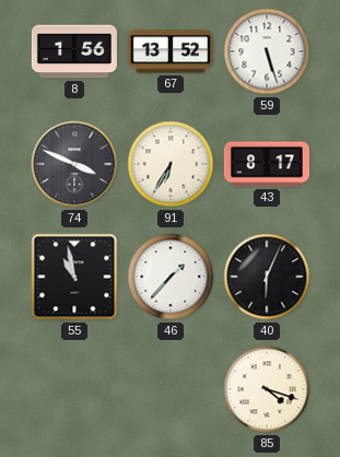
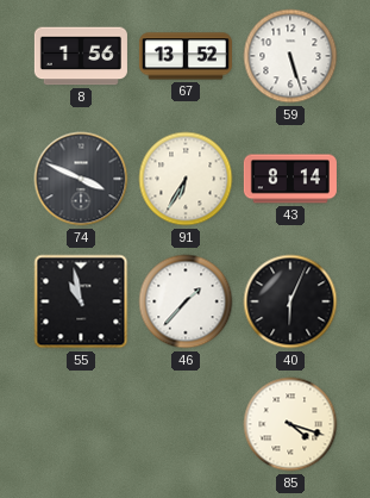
43: 8:17 -> 8:14 (290, 179)
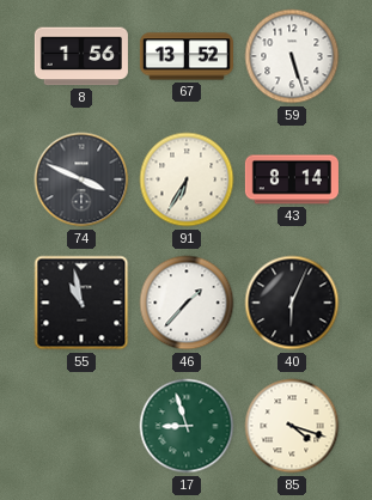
17: none -> 8:57 (187, 426)
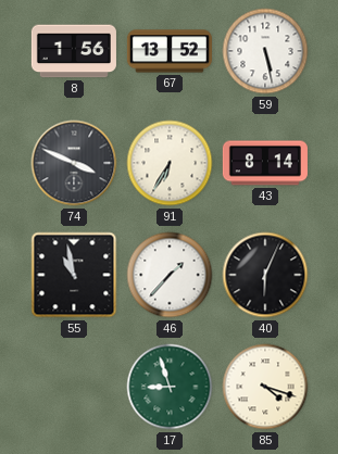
59: 5:27 -> 5:28 (265, 51)
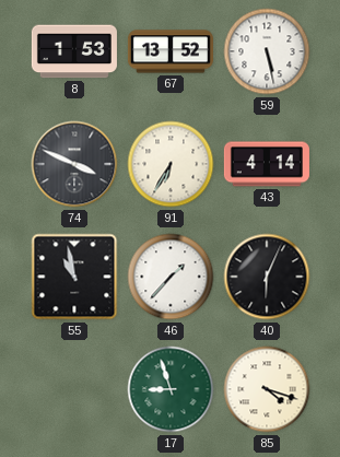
8: 1:56 -> 1:53 (74, 51)
43: 8:14 -> 4:14 (267, 164)
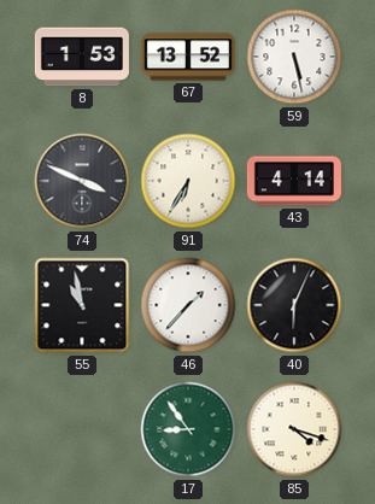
17: 8:57 -> 8:54 (188, 429)
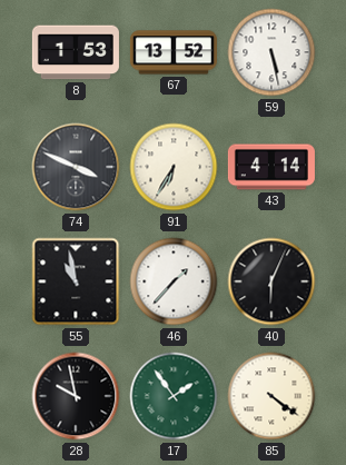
28: none -> 9:58 (76, 396)
17: 8:54 -> 1:54 (174, 396)
85: 4:18 -> 4:21 (271, 396)
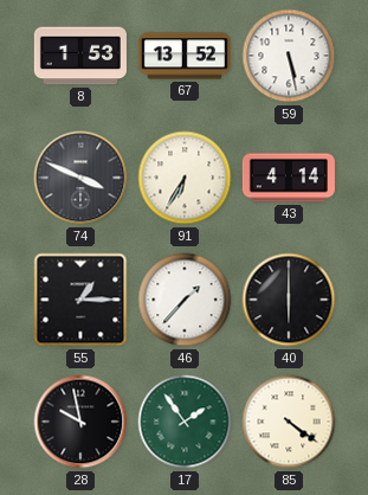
55: 10:58 -> 1:15 (80, 300)
40: 6:04 -> 6:00 (289, 300)
